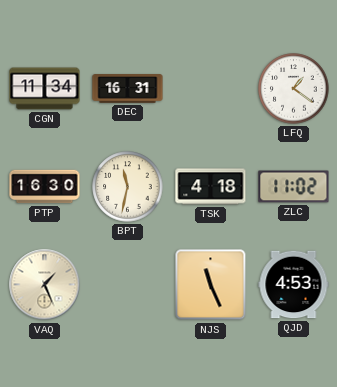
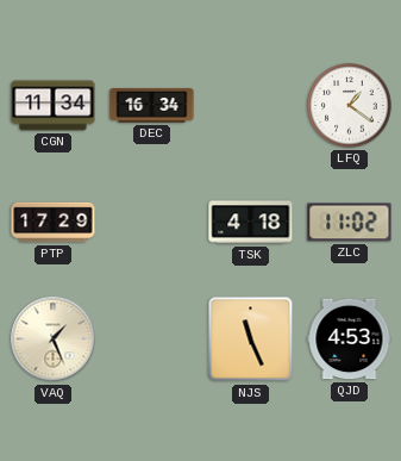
DEC: 16:31 -> 16:34 (152, 106)
PTP: 16:30 -> 17:29 (54, 223)
BPT: 11:32 -> none (128, 187)
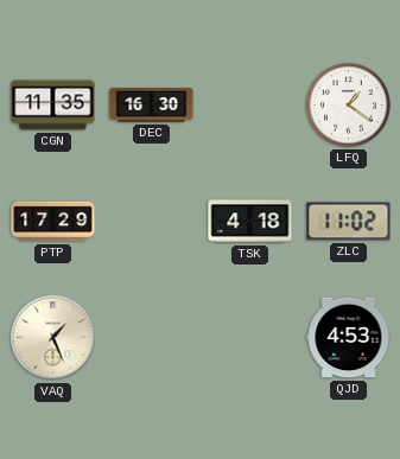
CGN: 11:34 -> 11:35 (53, 106)
DEC: 16:34 -> 16:30 (152, 106)
NJS: 11:26 -> none (251, 339)
